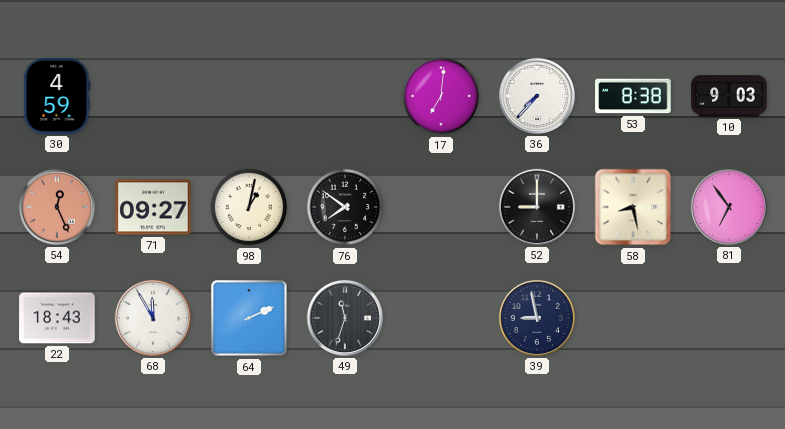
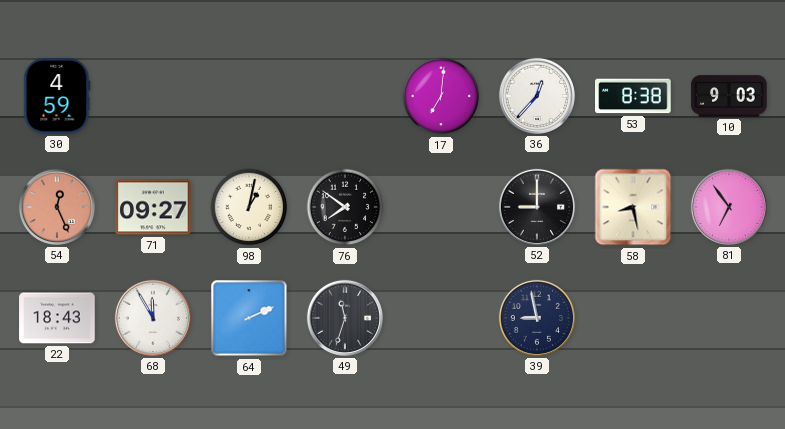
36: 7:37 -> 12:37 (537, 96)
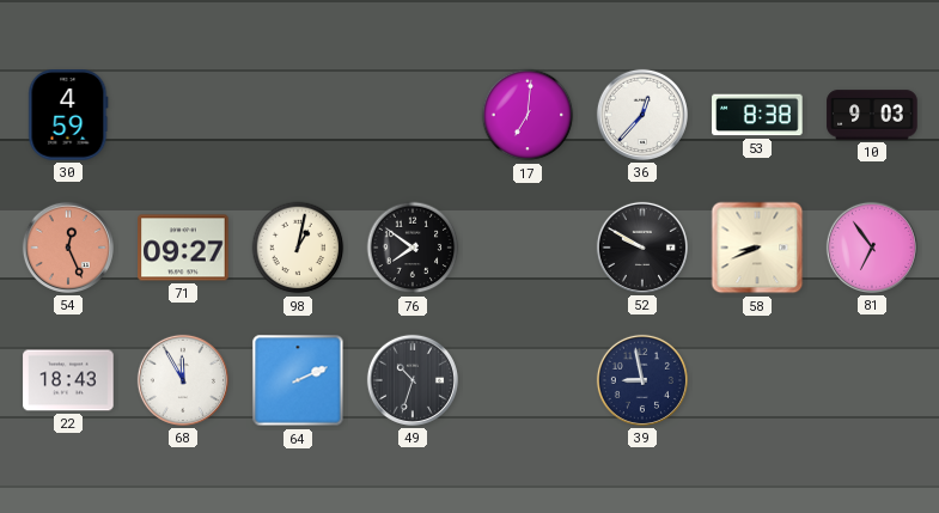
52: 9:00 -> 9:50 (642, 248)
58: 8:28 -> 8:41 (757, 248)
49: 11:33 -> 10:33 (413, 380)
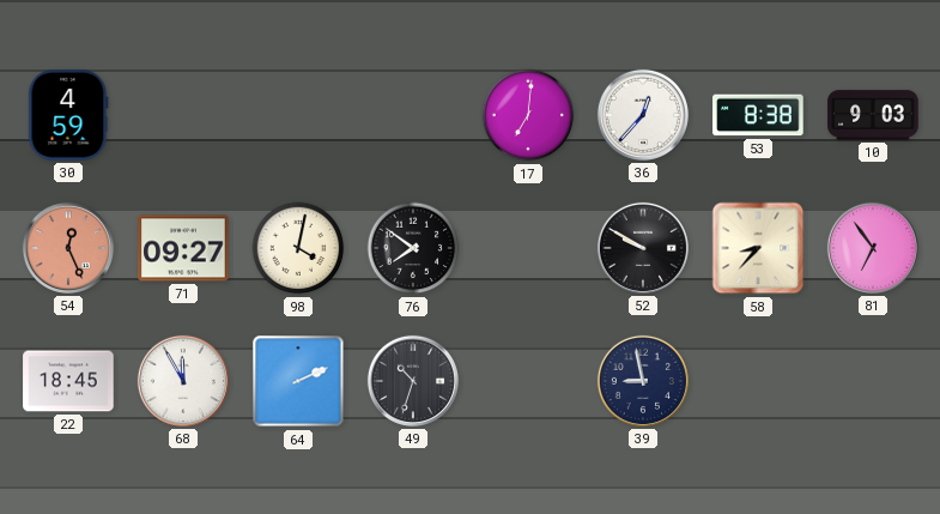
98: 1:02 -> 4:02 (298, 248)
58: 8:41 -> 8:37 (758, 248)
22: 18:43 -> 18:45 (68, 381)
